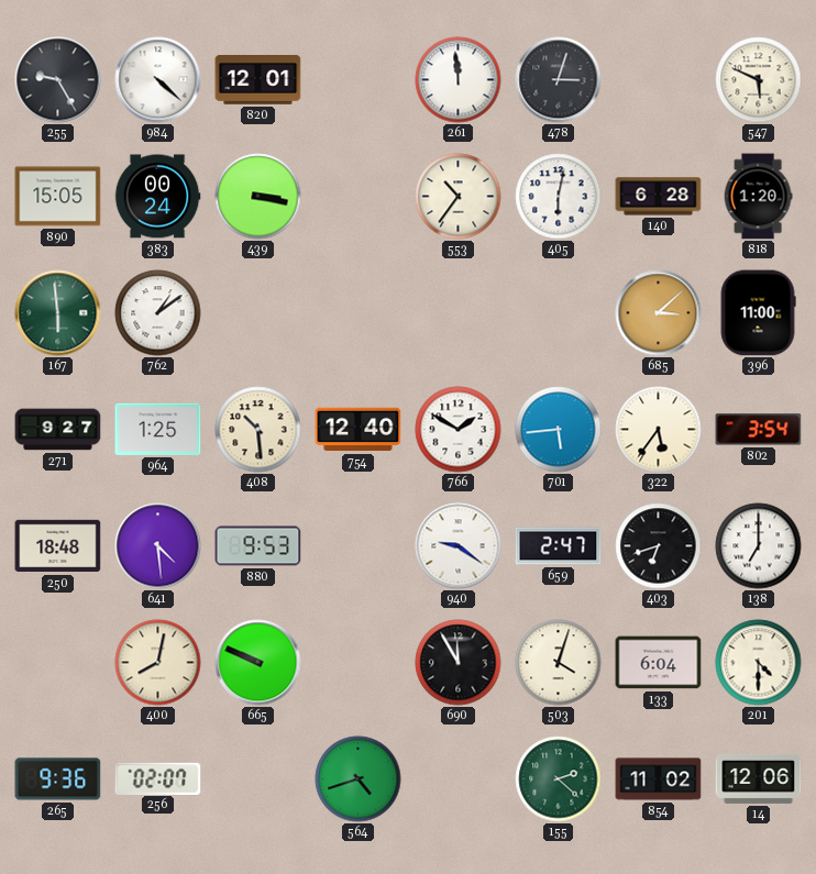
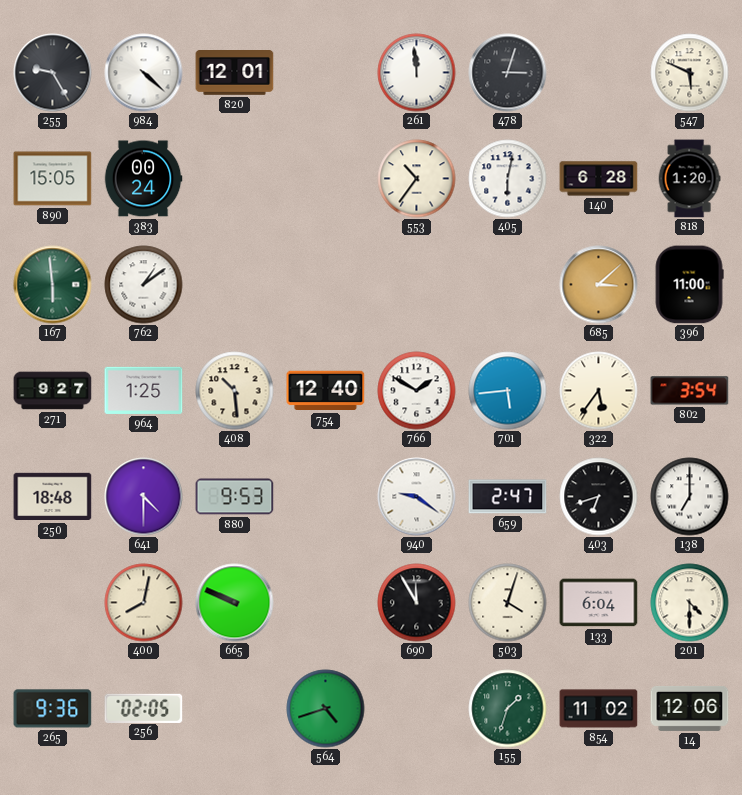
439: 3:17 -> none (258, 197)
641: 4:29 -> 4:30 (144, 497)
256: 02:07 -> 02:05 (144, 708)
155: 2:22 -> 1:33 (508, 709)
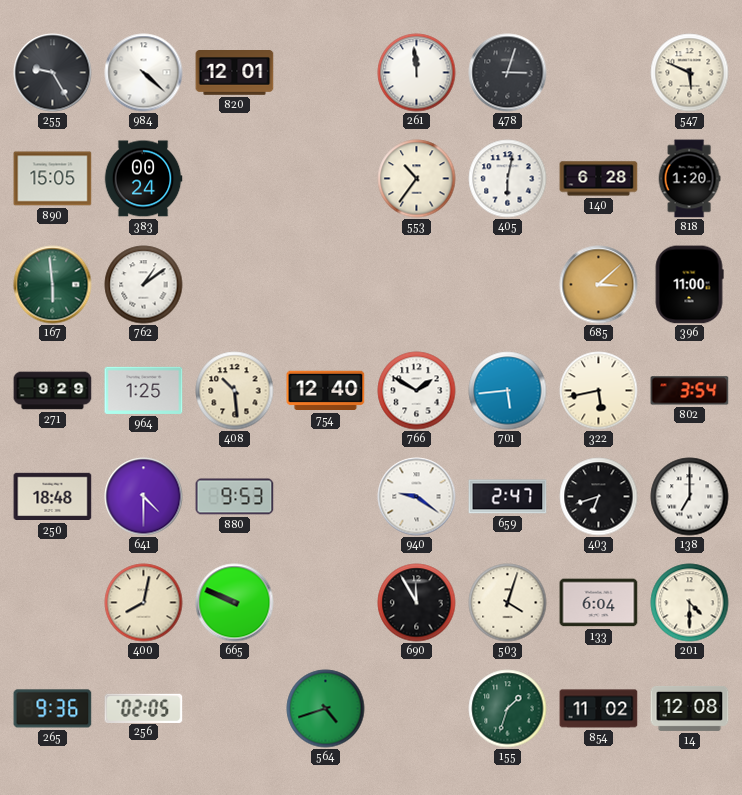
271: 9:27 -> 9:29 (53, 391)
322: 5:36 -> 5:43 (599, 391)
14: 12:06 -> 12:08 (690, 708)
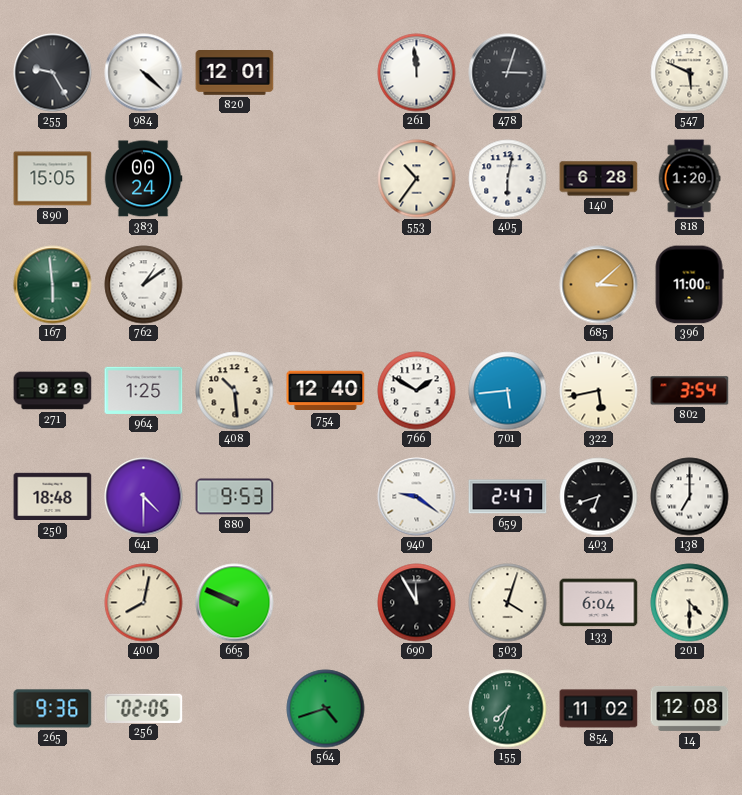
155: 1:33 -> 7:33 (508, 709)
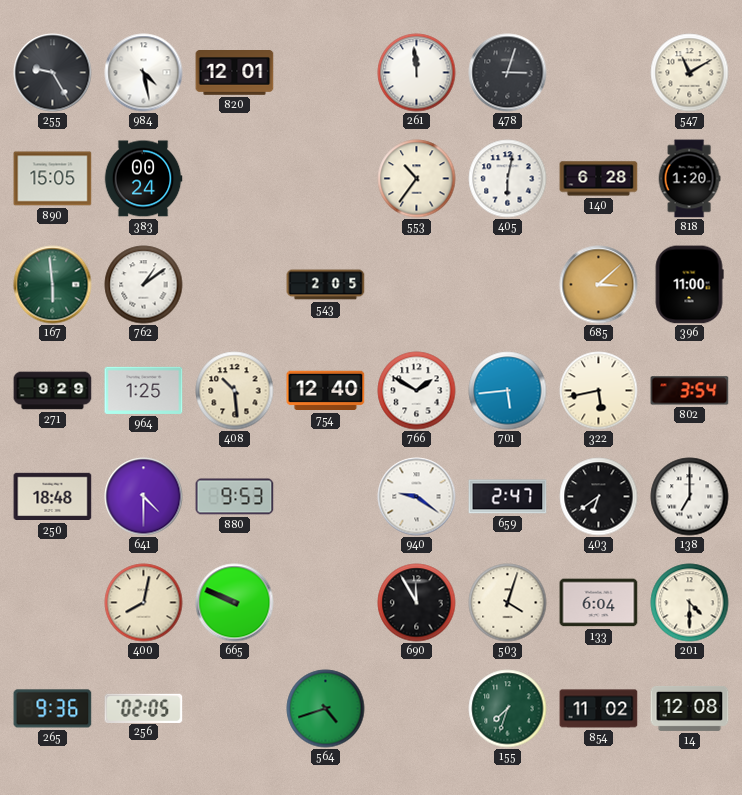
984: 4:22 -> 4:28 (144, 73)
547: 5:49 -> 11:10 (690, 73)
543: none -> 2:05 (326, 285)
403: 6:42 -> 6:39 (599, 497)
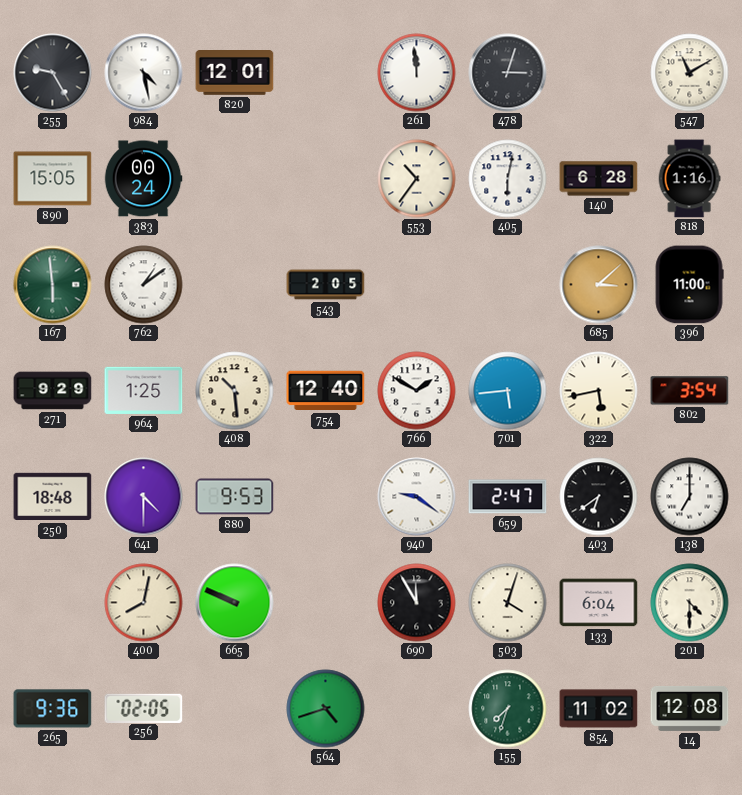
818: 1:20 -> 1:16 (689, 179)
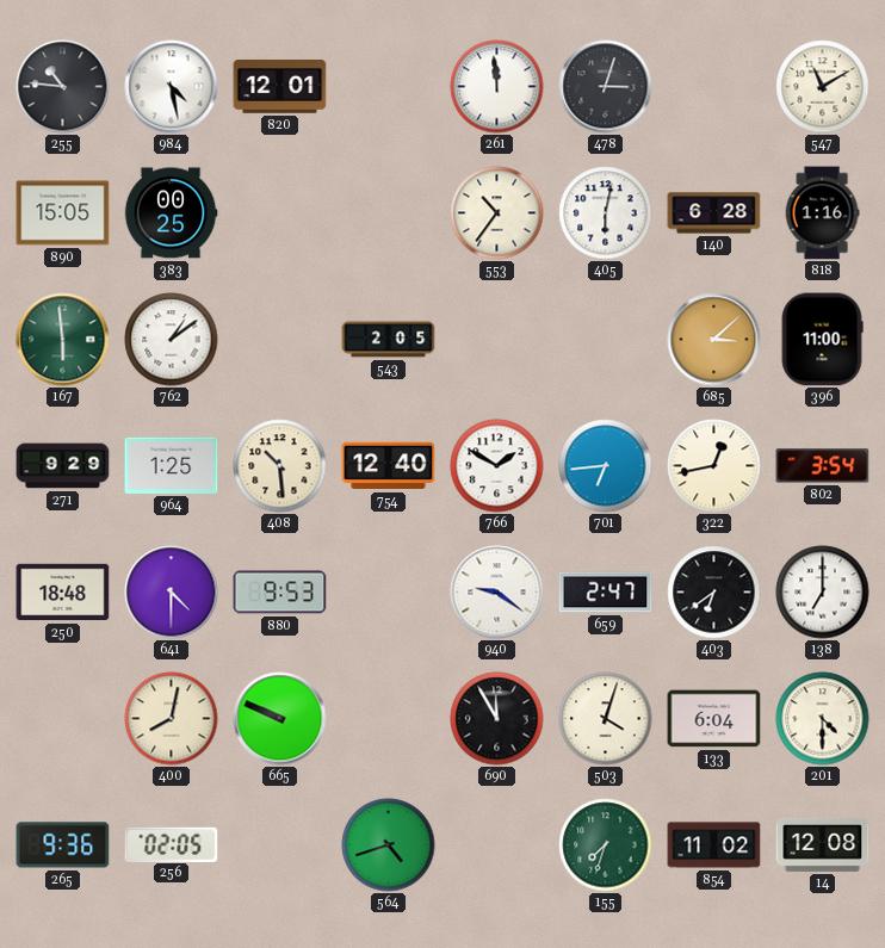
255: 9:25 -> 10:46 (63, 87)
383: 00:24 -> 00:25 (171, 213)
701: 5:44 -> 6:44 (606, 466)
322: 5:43 -> 12:43 (714, 466)
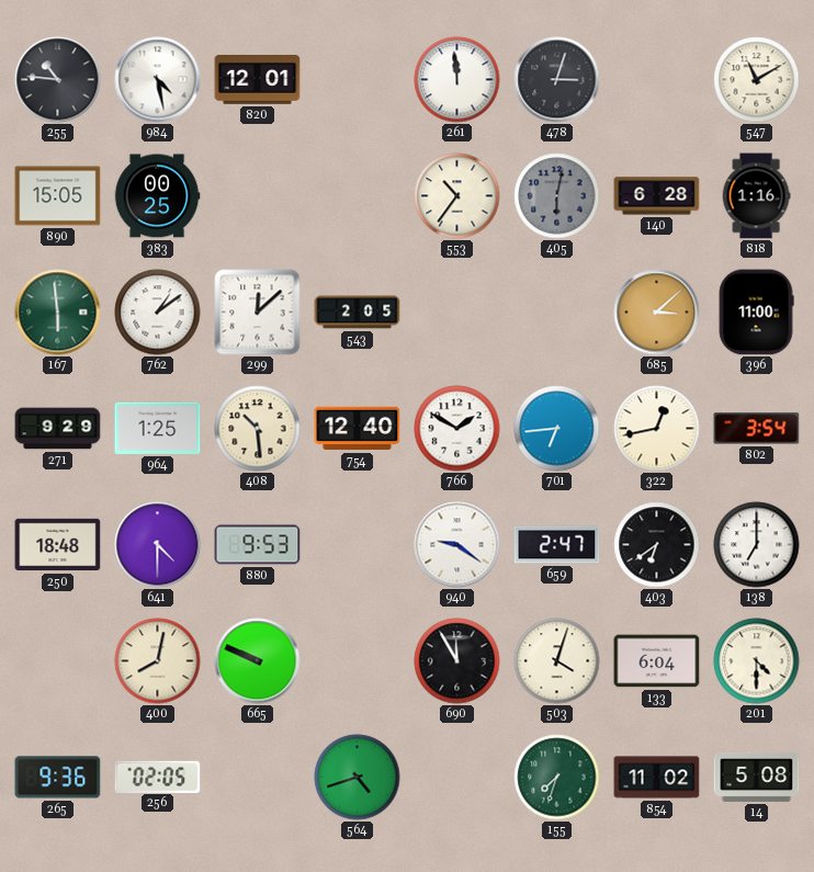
405 dial: white -> grey (557, 196)
299: none -> 12:08 (258, 313)
14: 12:08 -> 5:08 (757, 777)
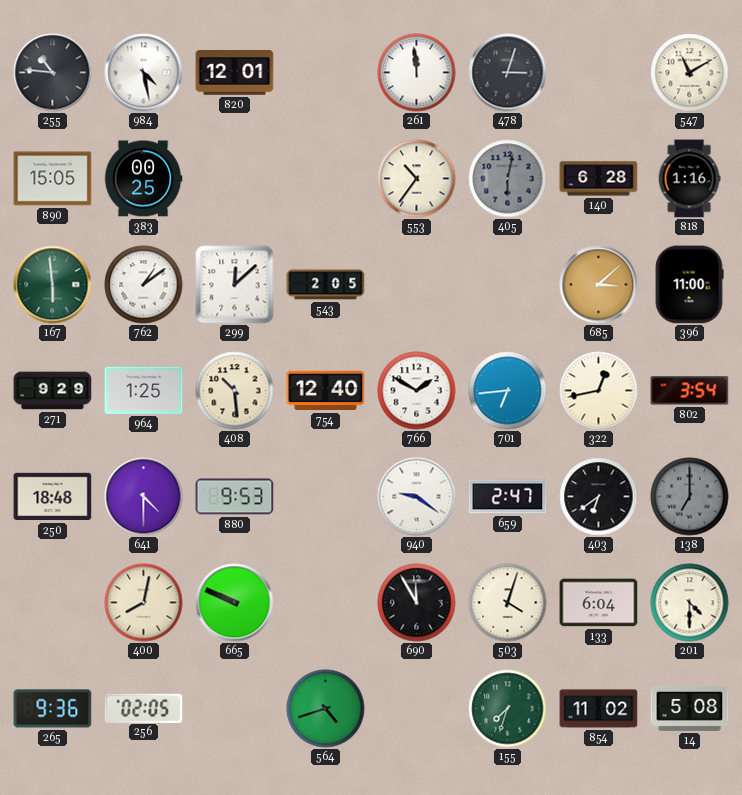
138 dial: white -> grey (690, 497)
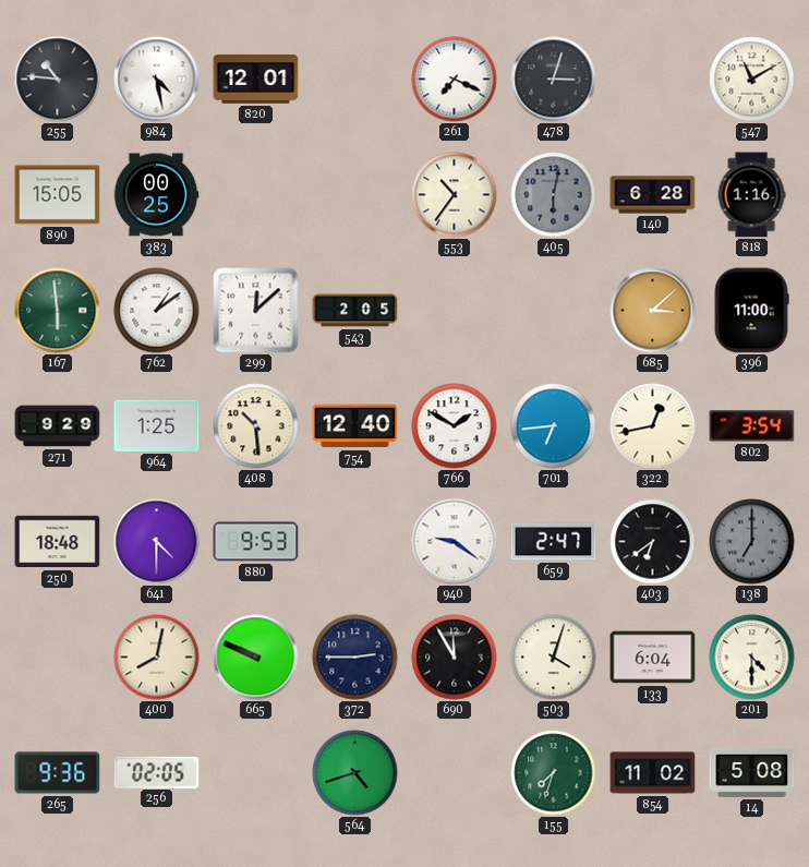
261: 11:59 -> 7:19 (455, 80)
372: none -> 2:45 (355, 658)
